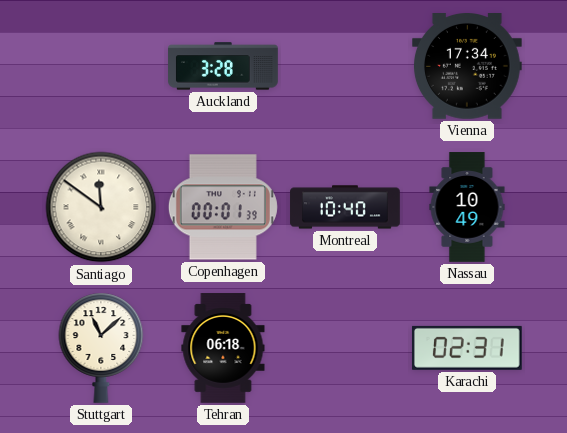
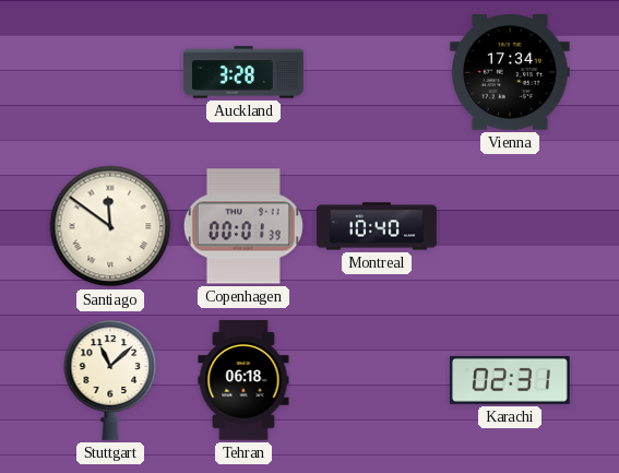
Nassau: 10:49 -> none (467, 207)
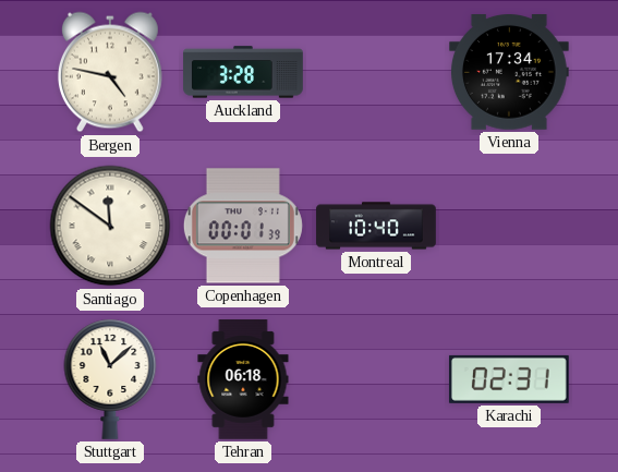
Bergen: none -> 4:47 (110, 72)
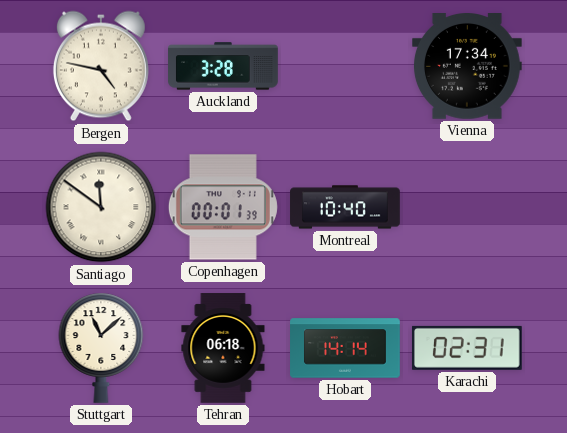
Hobart: none -> 14:14 (345, 348)
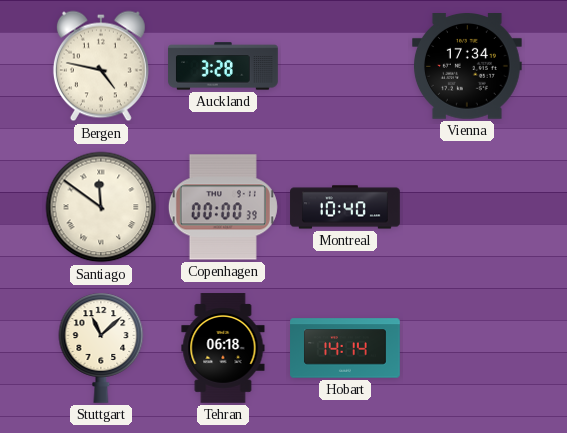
Copenhagen: 00:01 -> 00:00 (223, 207)
Karachi: 02:31 -> none (467, 348)
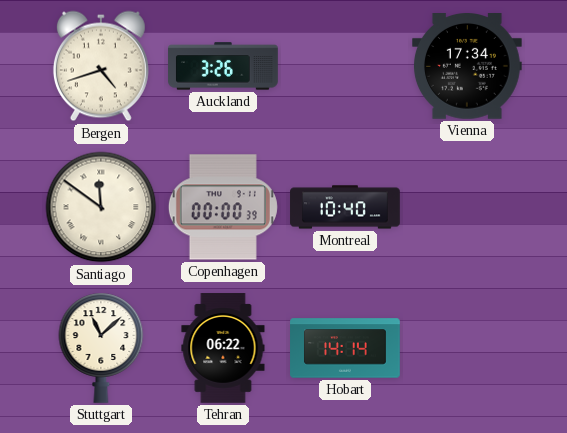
Bergen: 4:47 -> 4:42 (101, 66)
Auckland: 3:28 -> 3:26 (223, 66)
Tehran: 06:18 -> 06:22 (223, 348)
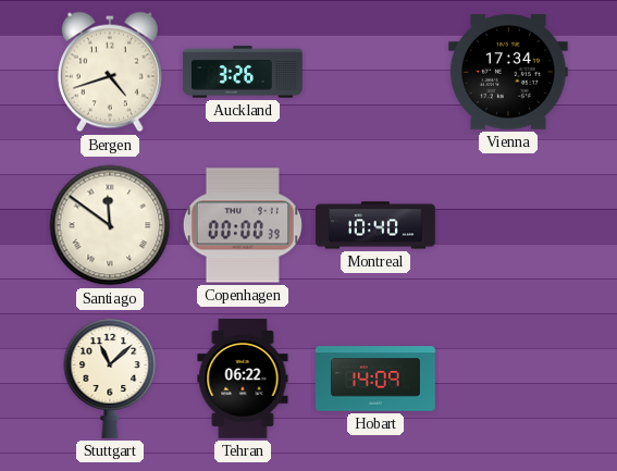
Hobart: 14:14 -> 14:09 (375, 379)
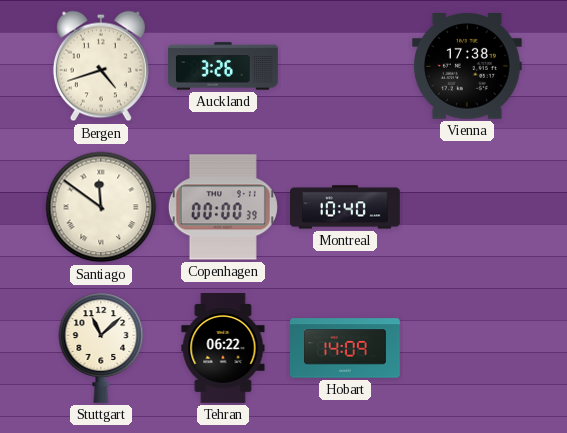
Vienna: 17:34 -> 17:38 (468, 67)
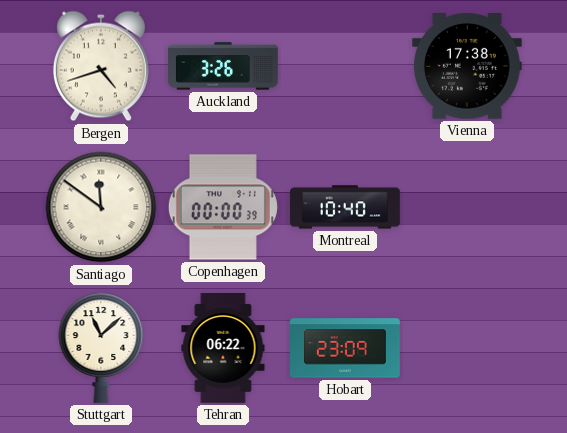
Hobart: 14:09 -> 23:09 (345, 348)
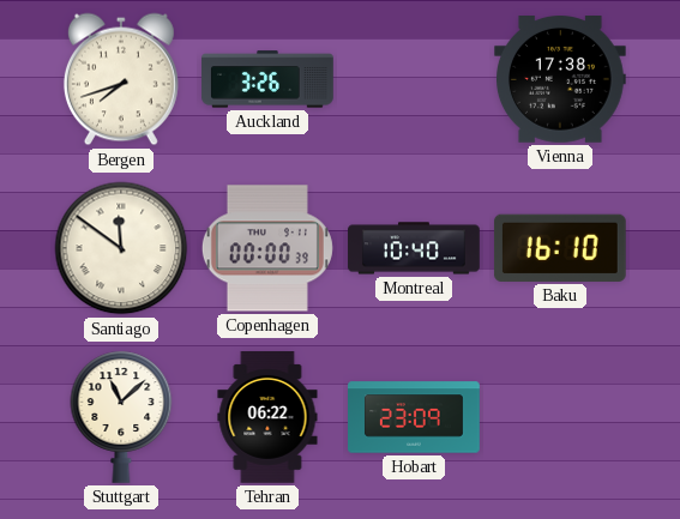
Bergen: 4:42 -> 7:42 (121, 79)
Baku: none -> 16:10 (560, 248)
